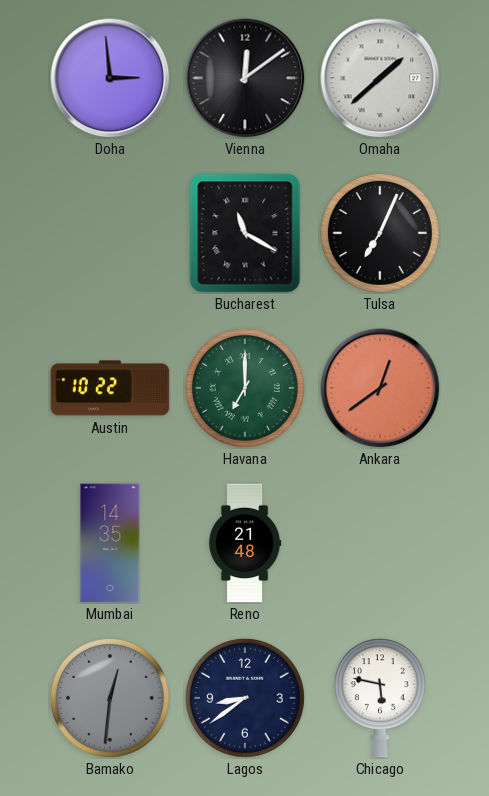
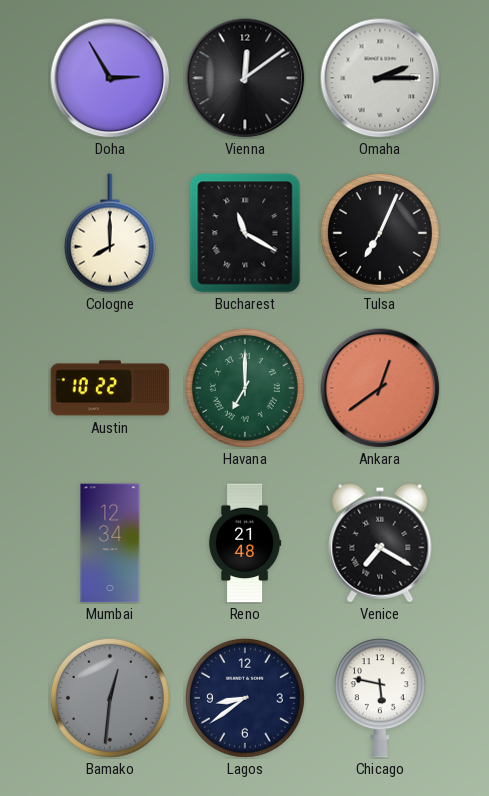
Doha: 2:59 -> 2:55 (110, 78)
Omaha: 1:38 -> 2:15 (380, 78)
Cologne: none -> 8:00 (110, 233)
Mumbai: 14:35 -> 12:34 (110, 543)
Venice: none -> 7:20 (380, 543)
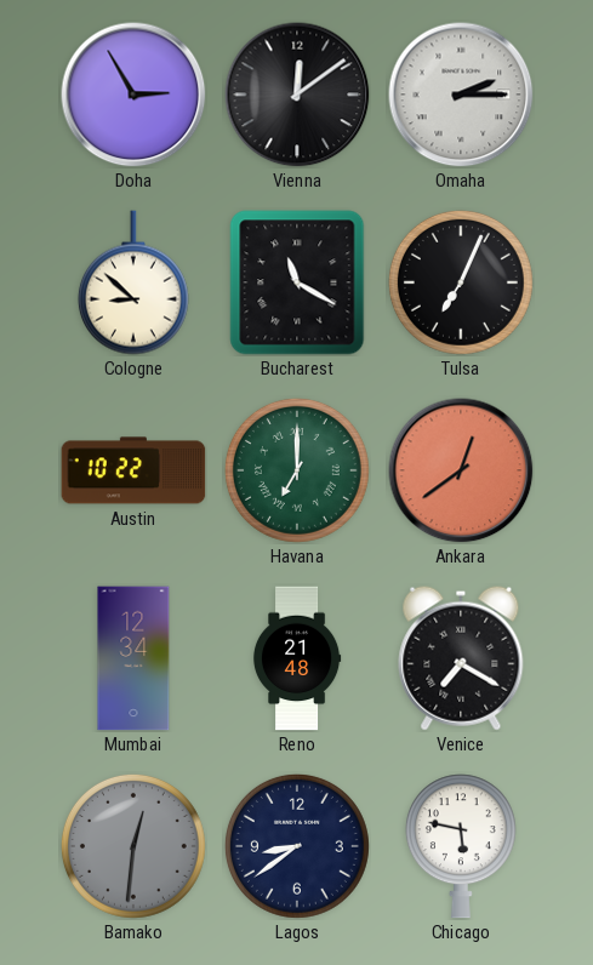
Cologne: 8:00 -> 8:52 (133, 282)
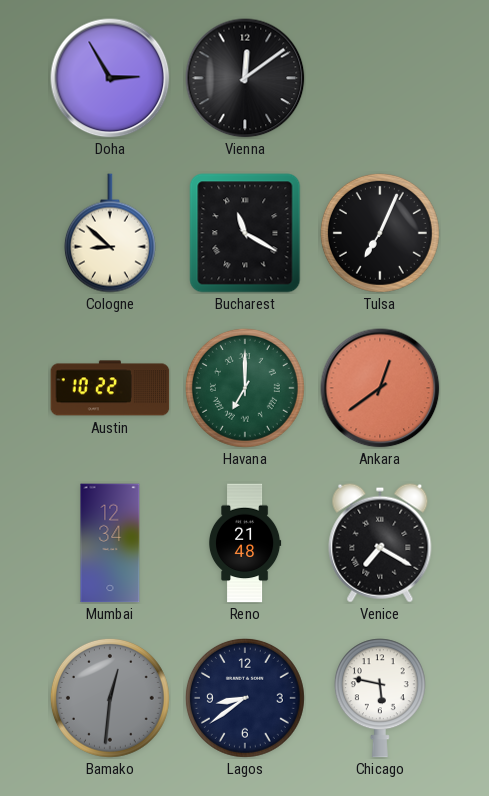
Omaha: 2:15 -> none (461, 95)
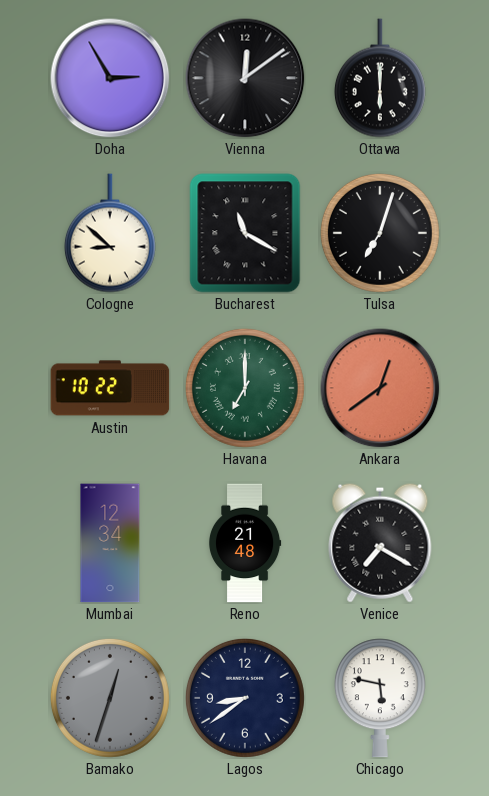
Ottawa: none -> 6:00 (380, 78)
Tulsa: 7:04 -> 7:03 (380, 233)
Bamako: 12:31 -> 12:33 (110, 698)
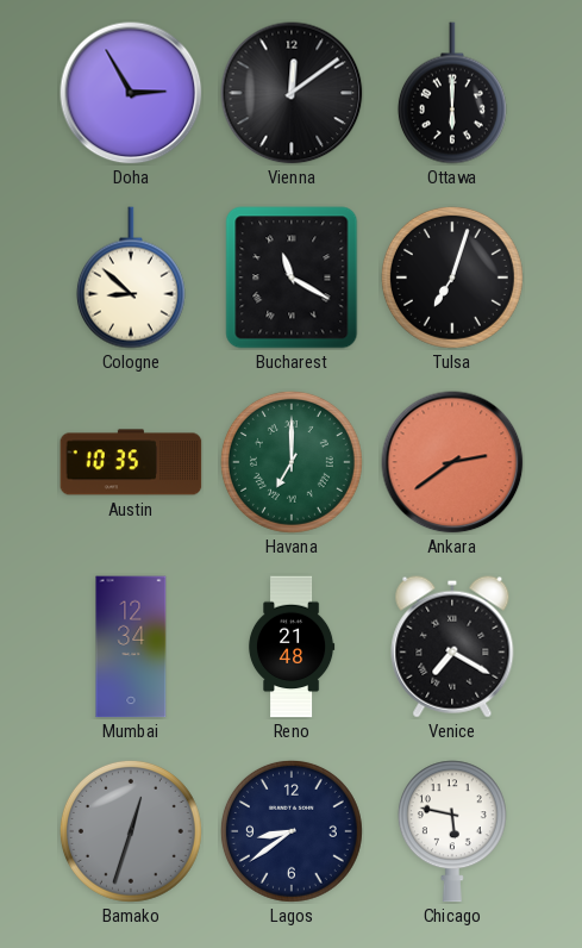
Austin: 10:22 -> 10:35 (131, 462)
Ankara: 12:39 -> 2:39 (452, 462)
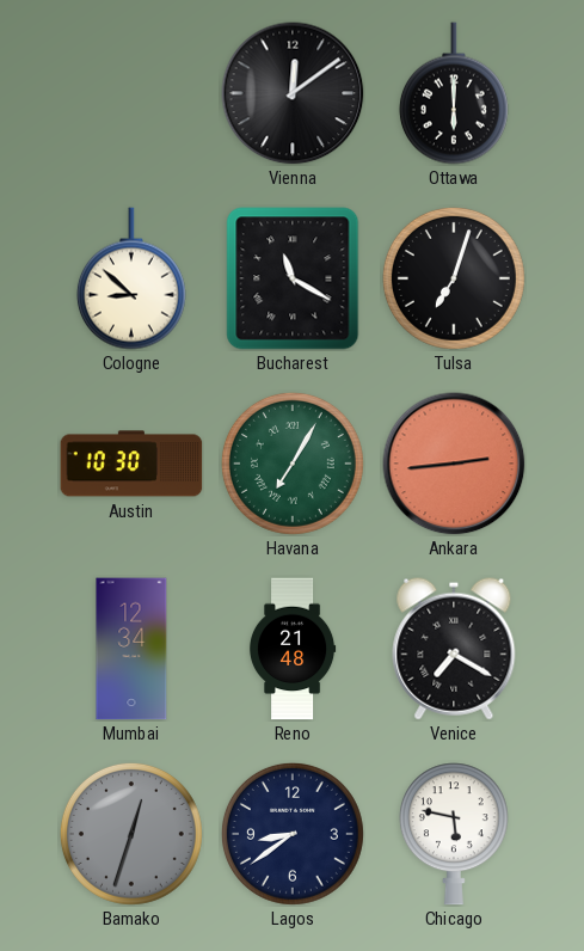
Doha: 2:55 -> none (131, 93)
Austin: 10:35 -> 10:30 (131, 464)
Havana: 7:00 -> 7:05 (293, 464)
Ankara: 2:39 -> 2:44 (454, 464)
